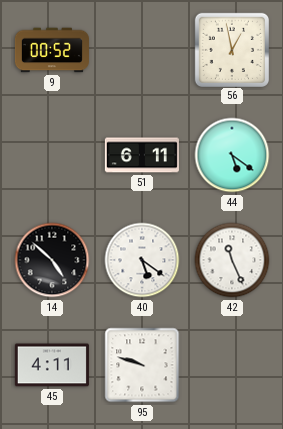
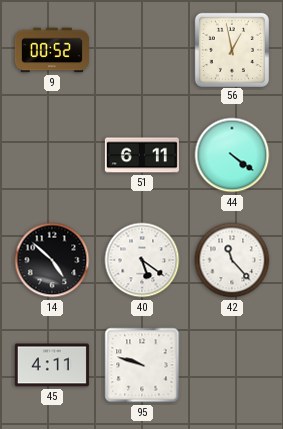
44: 5:21 -> 4:21 (232, 155)
42: 11:26 -> 11:23 (232, 260)
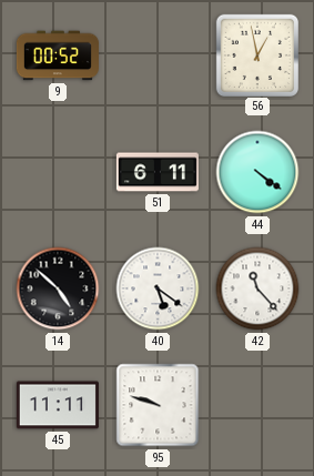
45: 4:11 -> 11:11 (58, 405)
